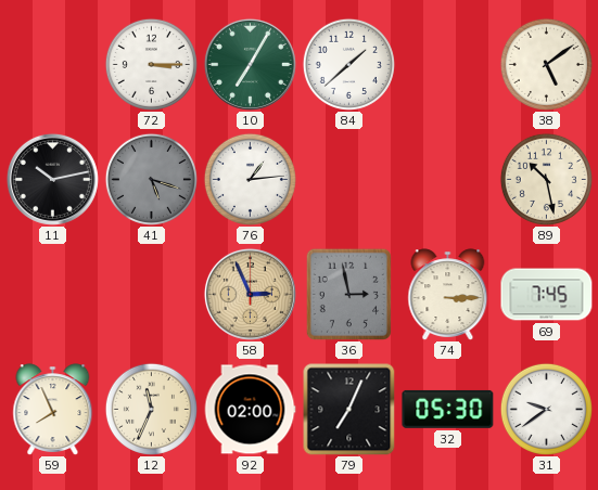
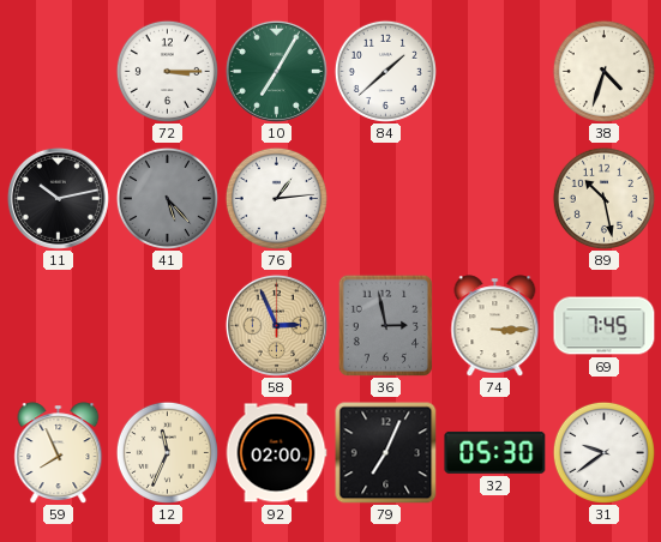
38: 5:09 -> 4:33 (603, 71)
41: 5:18 -> 5:23 (167, 198)
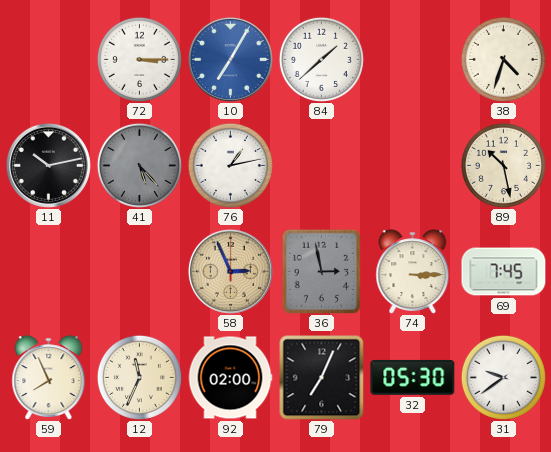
10 dial: green -> blue (230, 59)
76: 1:14 -> 1:13 (230, 165)
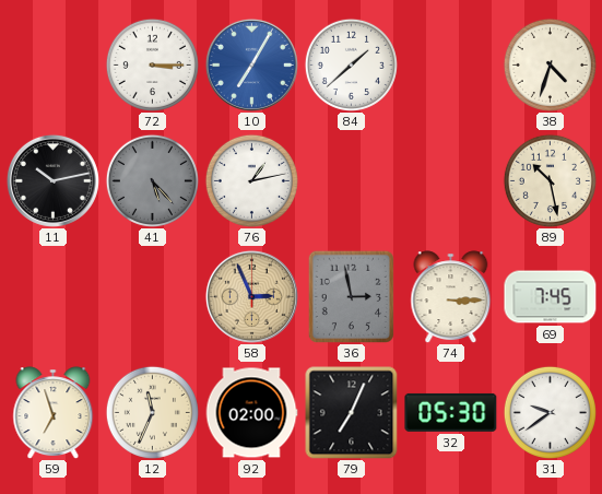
59: 7:56 -> 6:57 (54, 412)
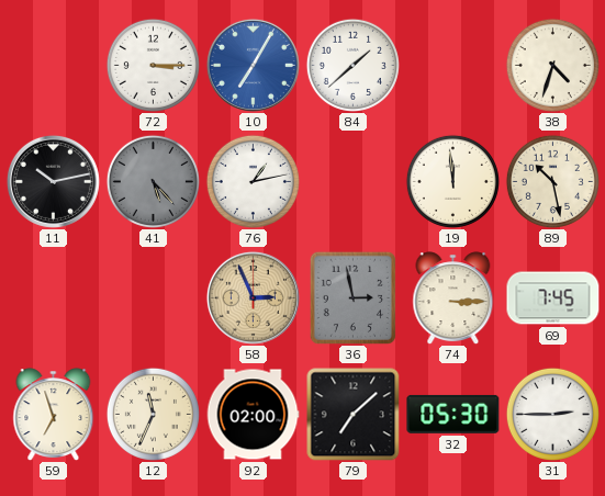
19: none -> 11:59 (452, 181)
79: 7:04 -> 7:08 (354, 415)
31: 9:39 -> 2:45 (552, 414)
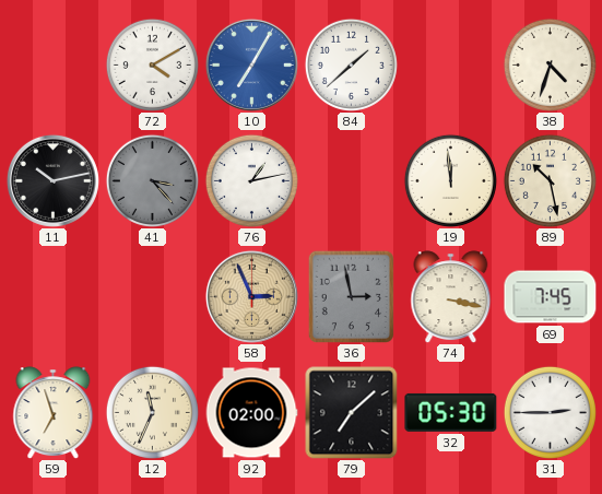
72: 3:15 -> 4:10 (152, 64)
41: 5:23 -> 3:23 (152, 180)
74: 3:15 -> 3:17 (451, 296)
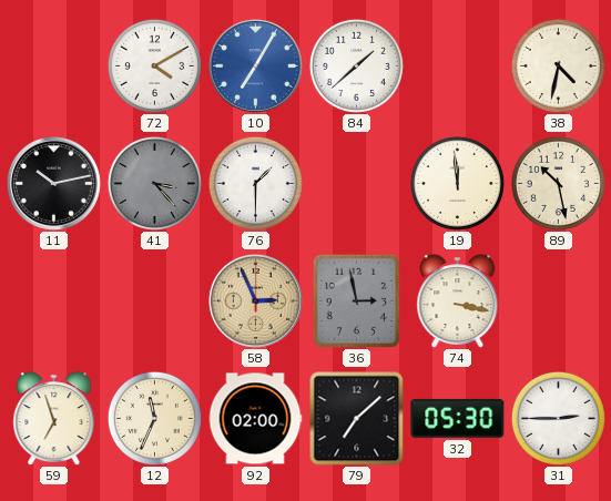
38: 4:33 -> 4:32 (558, 65)
76: 1:13 -> 1:30 (255, 183)
69: 7:45 -> none (551, 297)
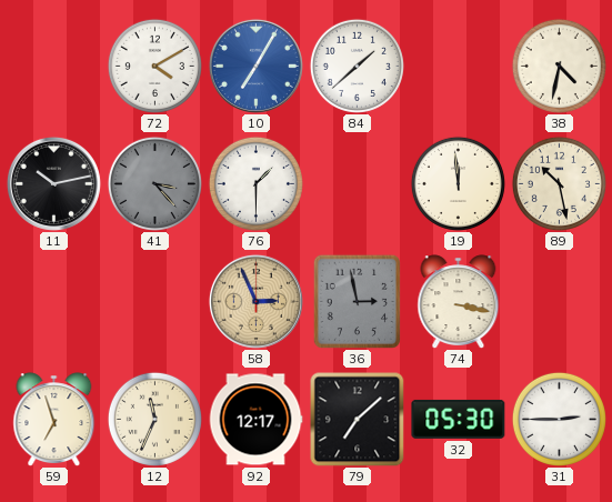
92: 02:00 -> 12:17 (255, 420)
